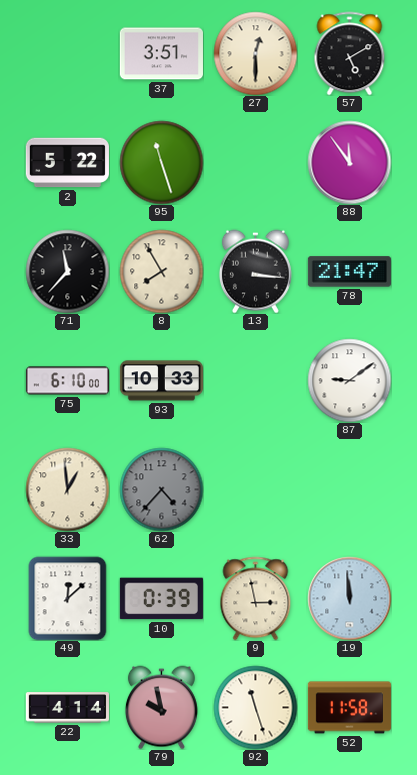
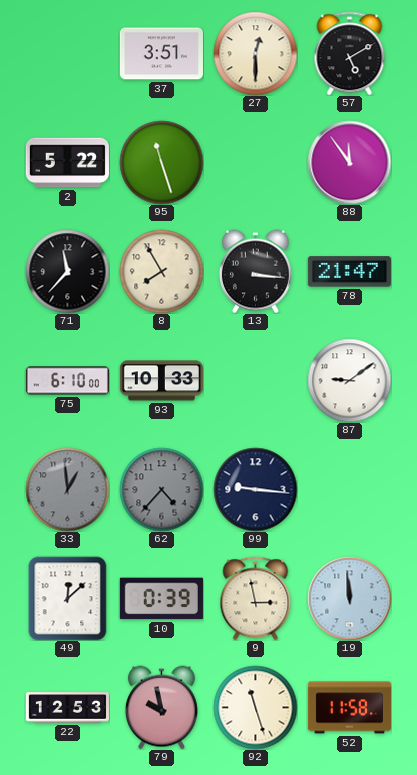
33 dial: cream -> grey (67, 489)
99: none -> 9:16 (255, 489)
22: 4:14 -> 12:53 (67, 708)
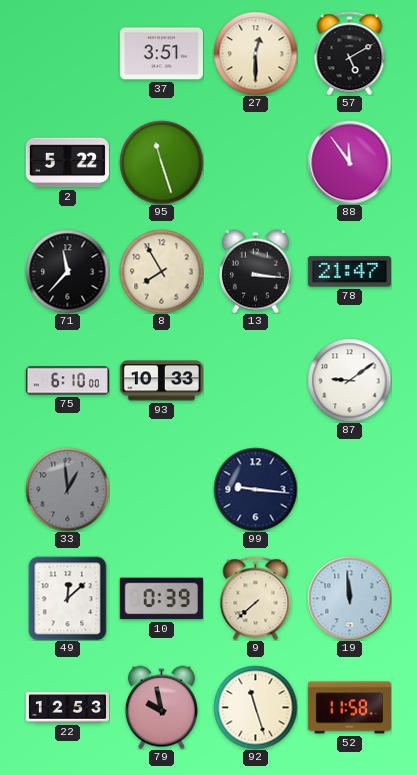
62: 4:37 -> none (161, 489)
9: 2:58 -> 7:38 (256, 598)
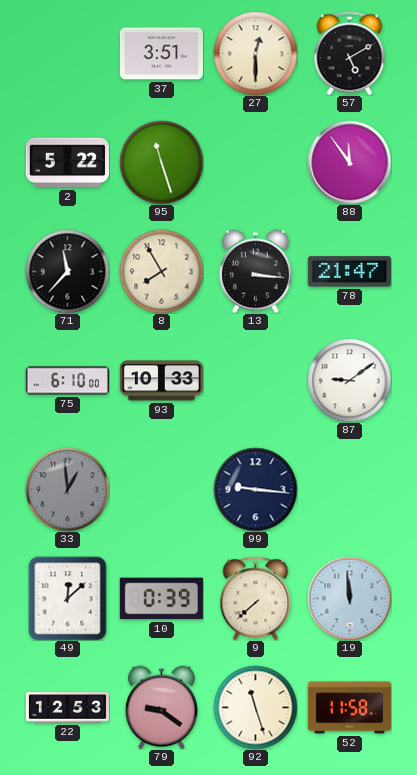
79: 9:58 -> 9:21 (161, 707)
